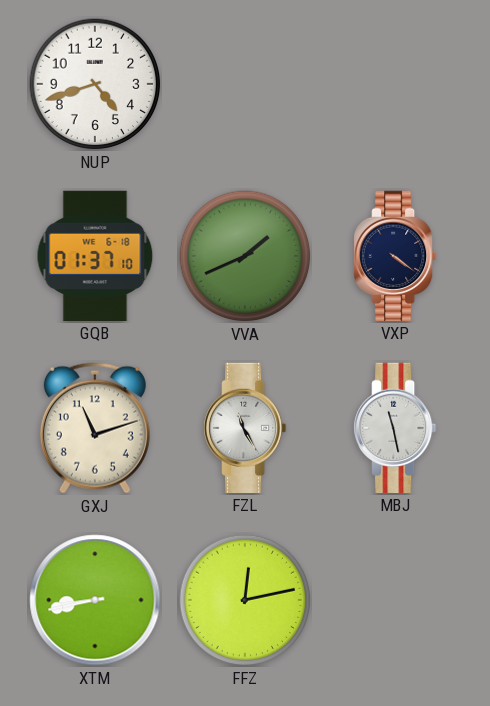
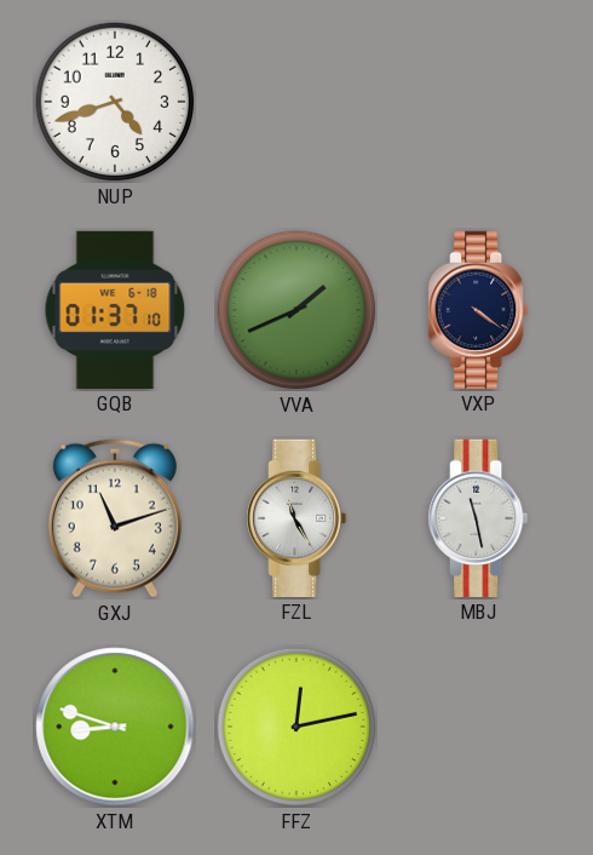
XTM: 8:43 -> 8:48 (115, 727)
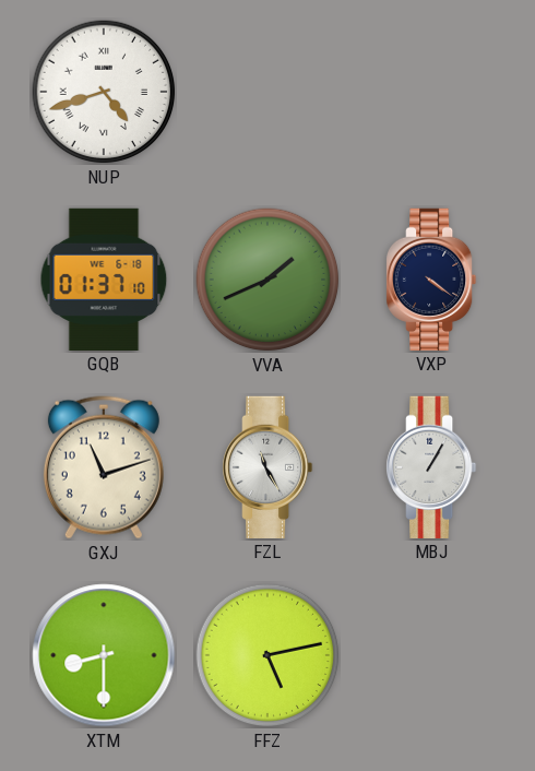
NUP numerals: Arabic -> Roman (104, 92)
MBJ: 11:28 -> 1:05 (432, 466)
XTM: 8:48 -> 8:30 (104, 655)
FFZ: 12:13 -> 5:13 (267, 655)
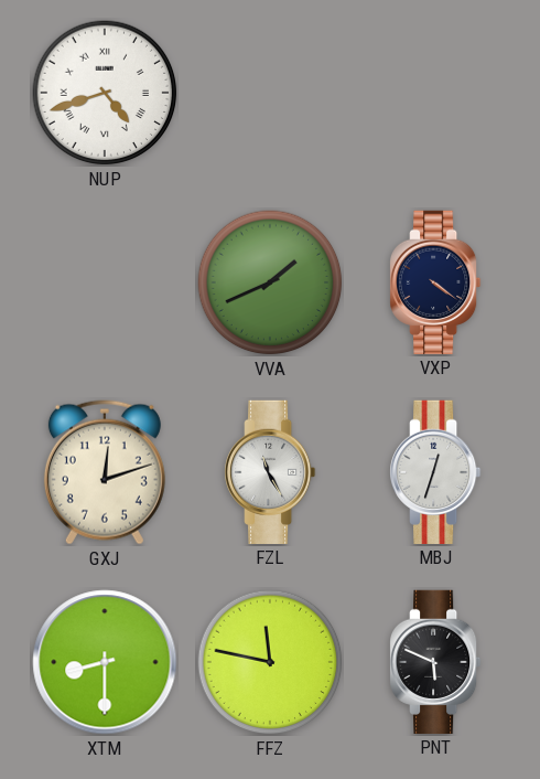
GQB: 01:37 -> none (104, 278)
GXJ: 11:12 -> 12:12 (105, 472)
MBJ: 1:05 -> 12:33 (436, 471)
FFZ: 5:13 -> 11:47 (270, 662)
PNT: none -> 5:49 (436, 661)
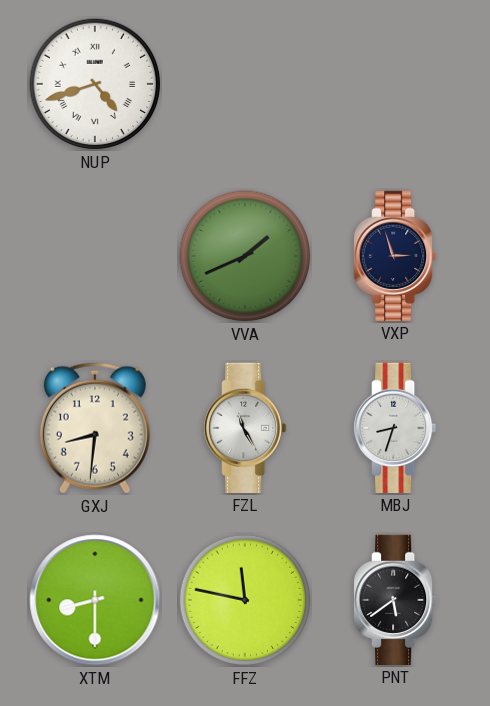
VXP: 4:21 -> 2:57 (396, 255)
GXJ: 12:12 -> 8:31 (95, 428)
MBJ: 12:33 -> 8:33 (396, 427)
PNT: 5:49 -> 5:39 (396, 599)
